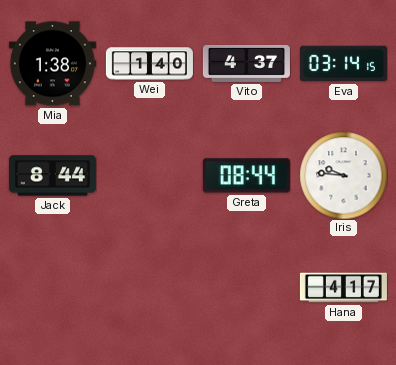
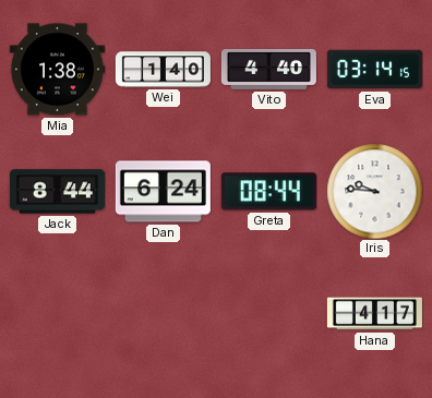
Vito: 4:37 -> 4:40 (268, 69)
Dan: none -> 6:24 (163, 192)
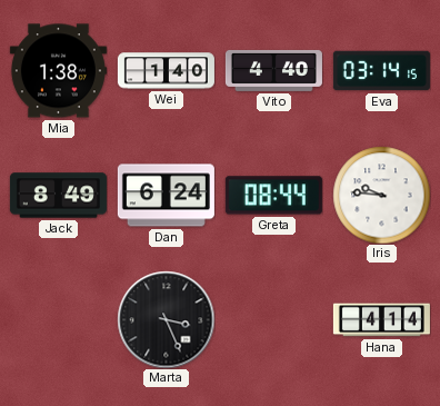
Jack: 8:44 -> 8:49 (58, 196)
Marta: none -> 3:26 (166, 319)
Hana: 4:17 -> 4:14 (381, 320)
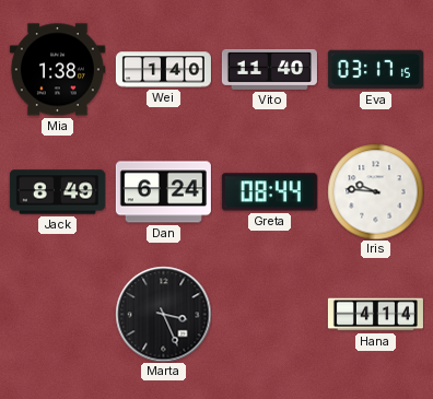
Vito: 4:40 -> 11:40 (269, 69)
Eva: 03:14 -> 03:17 (375, 70)
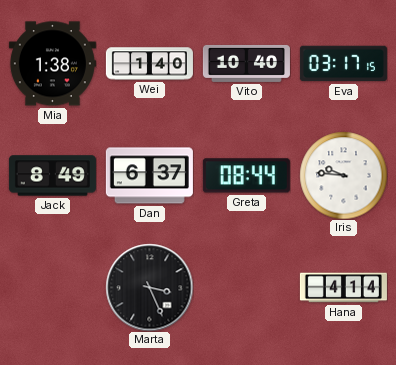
Vito: 11:40 -> 10:40 (246, 63)
Dan: 6:24 -> 6:37 (149, 176)
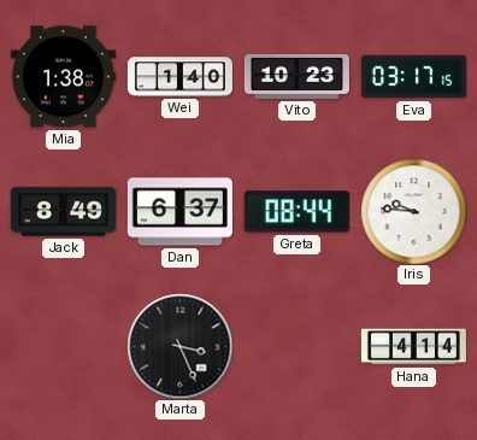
Vito: 10:40 -> 10:23 (296, 76)
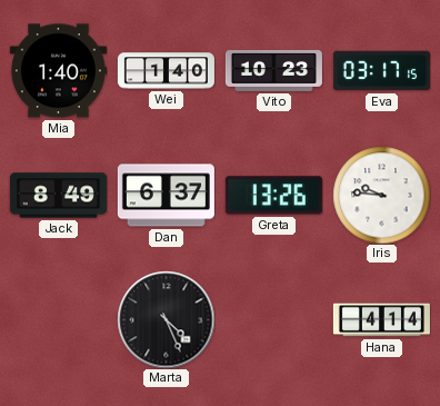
Mia: 1:38 -> 1:40 (58, 71)
Greta: 08:44 -> 13:26 (273, 196)
Marta: 3:26 -> 4:26 (166, 319)
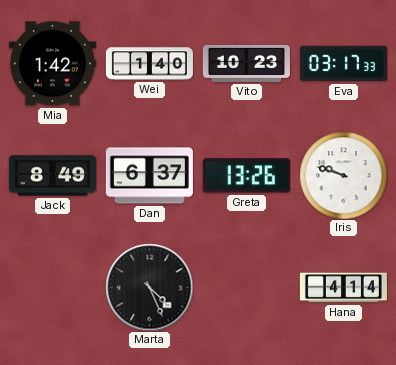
Mia: 1:40 -> 1:42 (52, 64)
Eva: 03:17:15 -> 03:17:33 (343, 64)
Iris: 9:46 -> 9:48 (343, 175)
